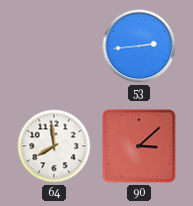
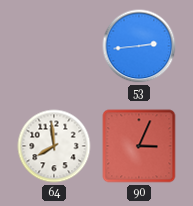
90: 3:08 -> 3:04 (139, 146)
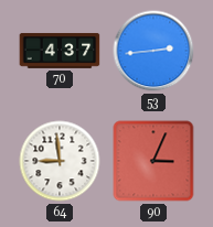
70: none -> 4:37 (60, 51)
64: 7:59 -> 8:59 (60, 161)
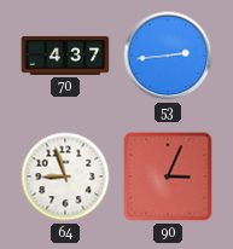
64: 8:59 -> 8:57 (65, 176)
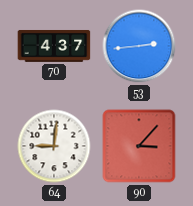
64: 8:57 -> 9:01 (54, 146)
90: 3:04 -> 3:07 (139, 146)
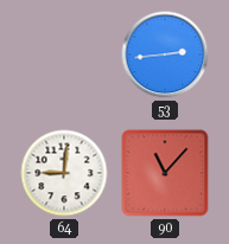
70: 4:37 -> none (54, 46)
90: 3:07 -> 11:07 (165, 173)
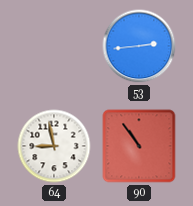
64: 9:01 -> 8:58 (54, 146)
90: 11:07 -> 10:54 (139, 146)
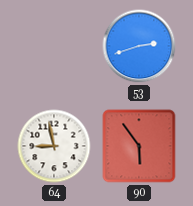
53: 2:44 -> 2:42 (139, 46)
90: 10:54 -> 5:54 (139, 146)
